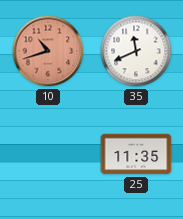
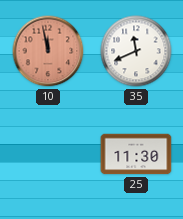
10: 10:42 -> 11:58 (48, 51)
25: 11:35 -> 11:30 (136, 154)
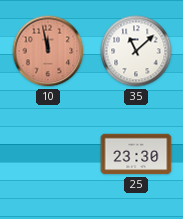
35: 11:41 -> 11:08 (136, 51)
25: 11:30 -> 23:30 (136, 154)
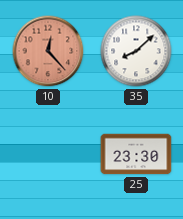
10: 11:58 -> 12:23 (48, 51)
35: 11:08 -> 8:08 (136, 51)
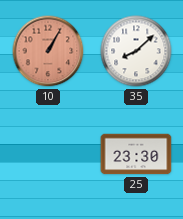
10: 12:23 -> 1:05 (48, 51)
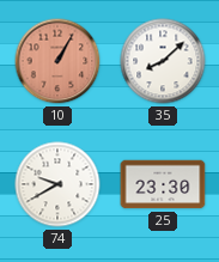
74: none -> 9:40 (57, 184)
